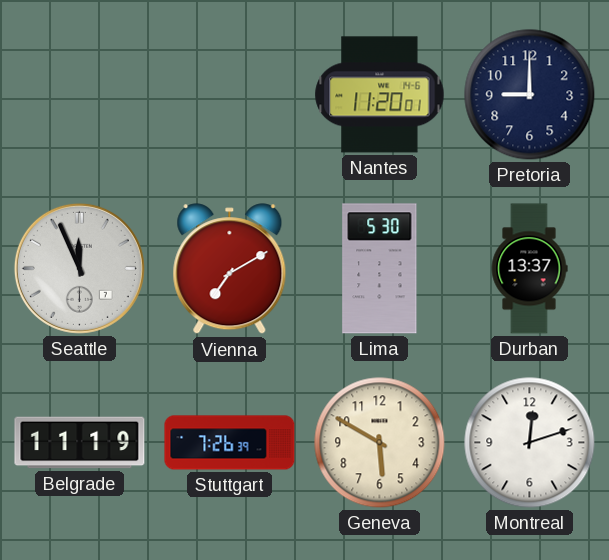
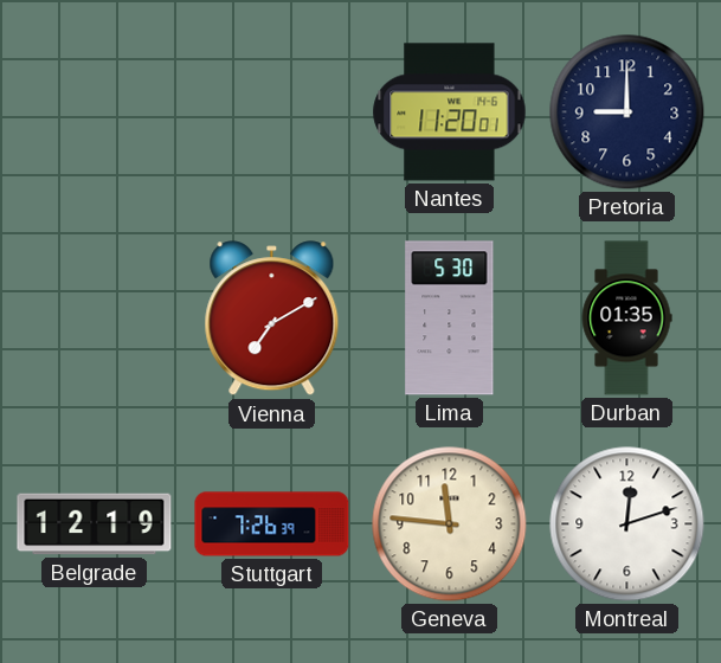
Seattle: 11:56 -> none (79, 268)
Durban: 13:37 -> 01:35 (626, 318)
Belgrade: 11:19 -> 12:19 (95, 524)
Geneva: 5:50 -> 11:46 (450, 524)
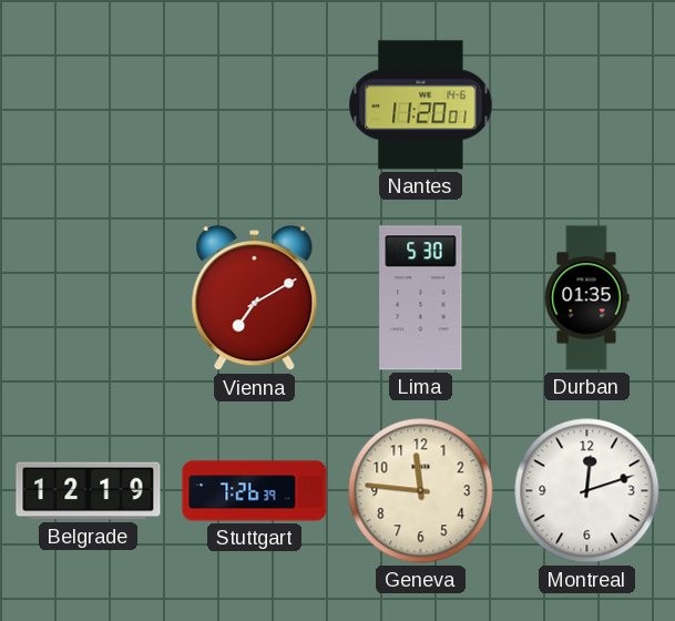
Pretoria: 9:00 -> none (627, 112)
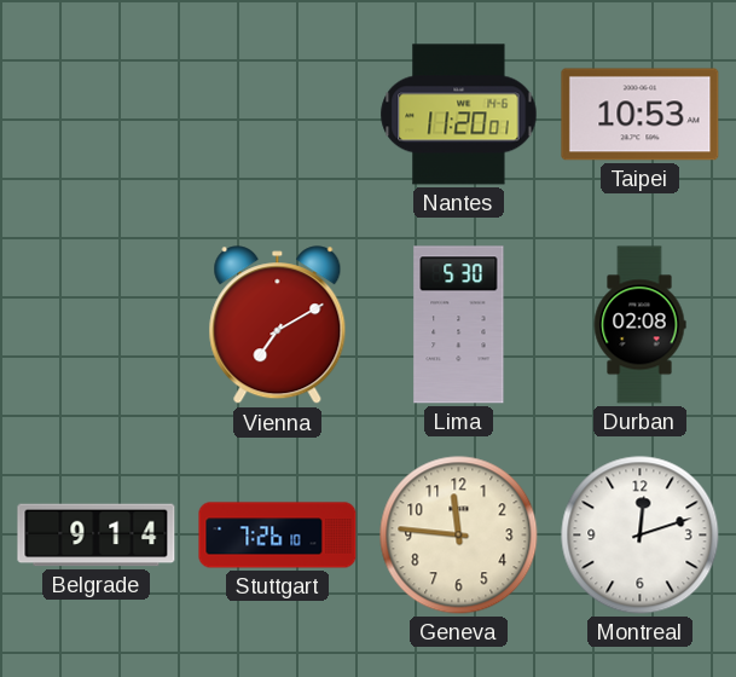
Taipei: none -> 10:53 (641, 115)
Durban: 01:35 -> 02:08 (639, 325)
Belgrade: 12:19 -> 9:14 (97, 536)
Stuttgart: 7:26:39 -> 7:26:10 (278, 536)
